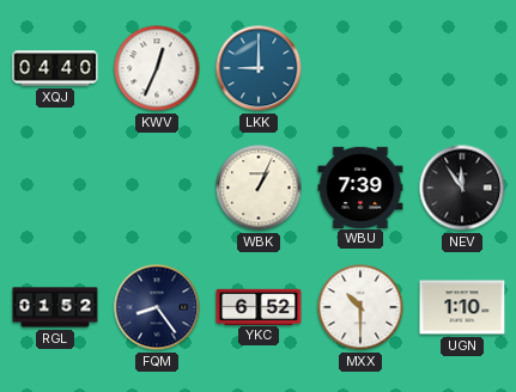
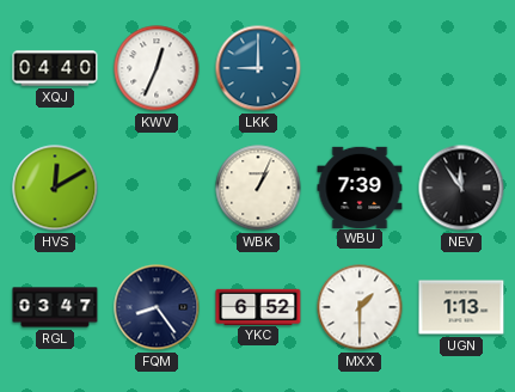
HVS: none -> 12:10 (55, 188)
RGL: 01:52 -> 03:47 (55, 307)
MXX: 10:30 -> 1:30 (360, 307)
UGN: 1:10 -> 1:13 (461, 307)
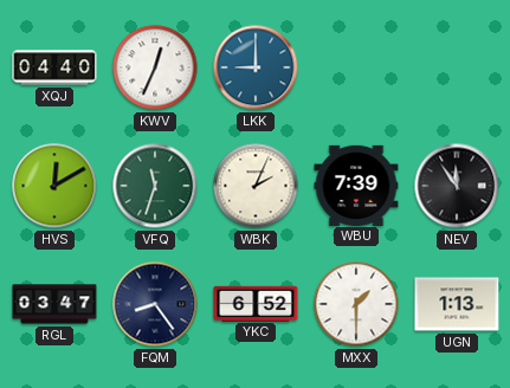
VFQ: none -> 11:33 (155, 186)
WBK: 1:04 -> 2:04 (256, 186)
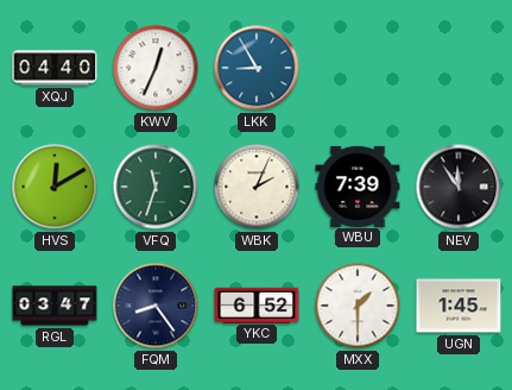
LKK: 9:00 -> 8:55 (257, 68)
UGN: 1:13 -> 1:45 (459, 306)
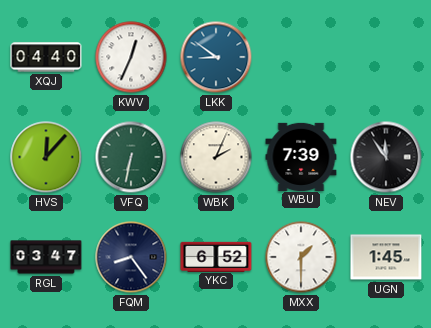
LKK: 8:55 -> 8:51 (216, 57)
HVS: 12:10 -> 12:07 (46, 157)
VFQ: 11:33 -> 6:32 (131, 157)
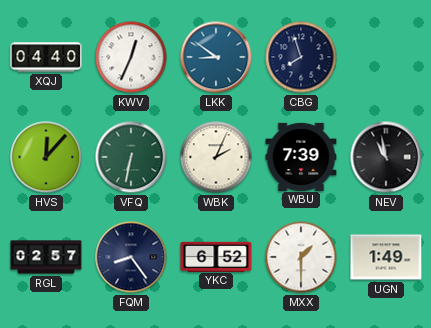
CBG: none -> 7:57 (301, 57)
NEV: 11:54 -> 10:58 (386, 157)
RGL: 03:47 -> 02:57 (46, 257)
UGN: 1:45 -> 1:49 (386, 257)
